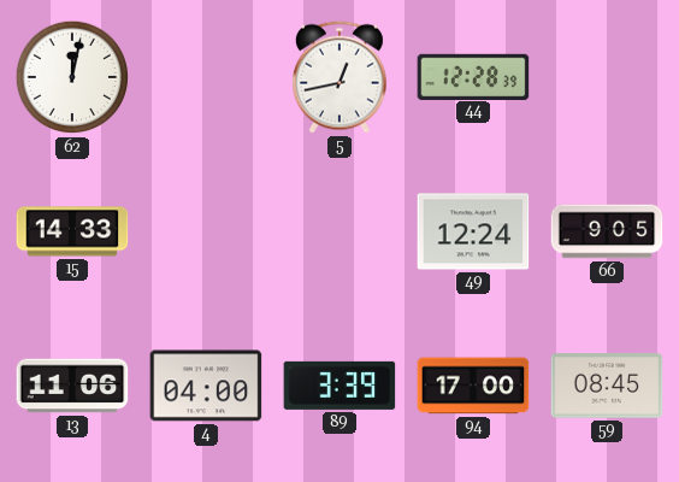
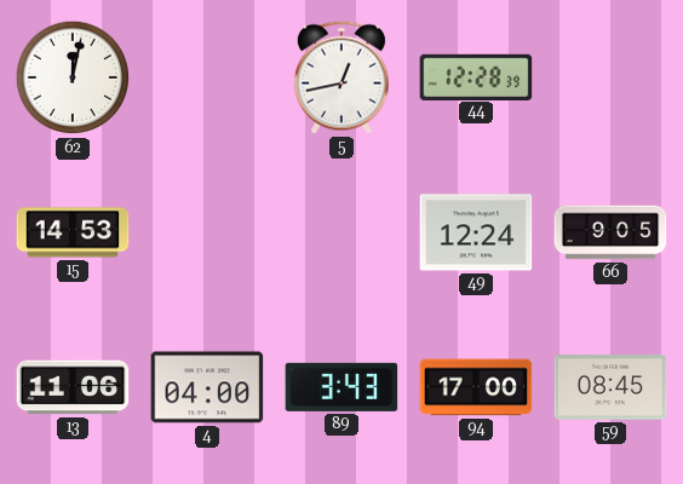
15: 14:33 -> 14:53 (73, 232)
89: 3:39 -> 3:43 (342, 387)
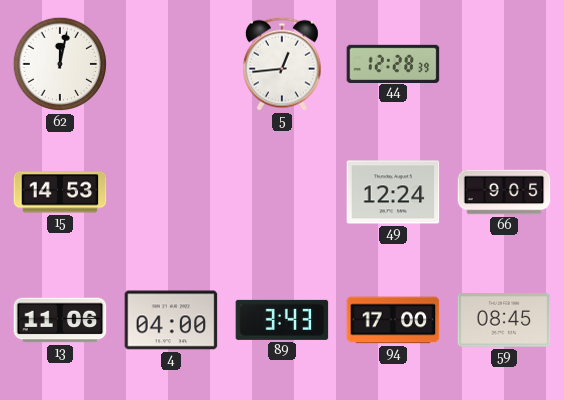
5: 12:43 -> 12:44 (282, 64)
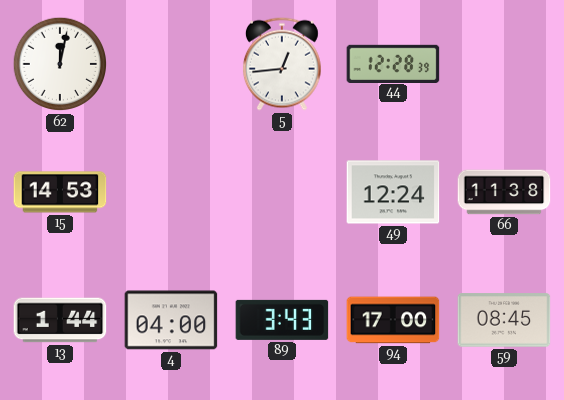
66: 9:05 -> 11:38 (504, 192)
13: 11:06 -> 1:44 (60, 320)
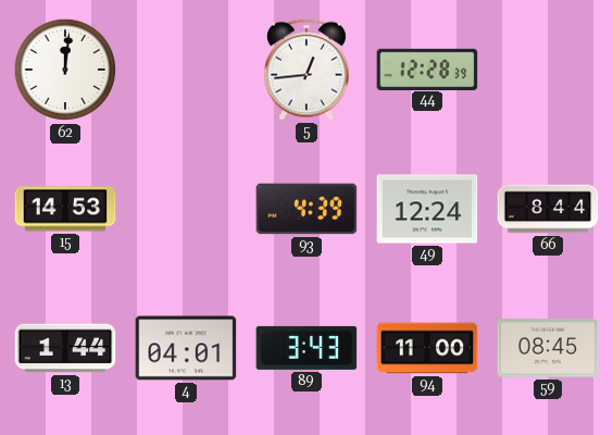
62: 12:02 -> 12:01 (65, 70)
93: none -> 4:39 (306, 209)
66: 11:38 -> 8:44 (548, 209)
4: 04:00 -> 04:01 (186, 348)
94: 17:00 -> 11:00 (427, 348)
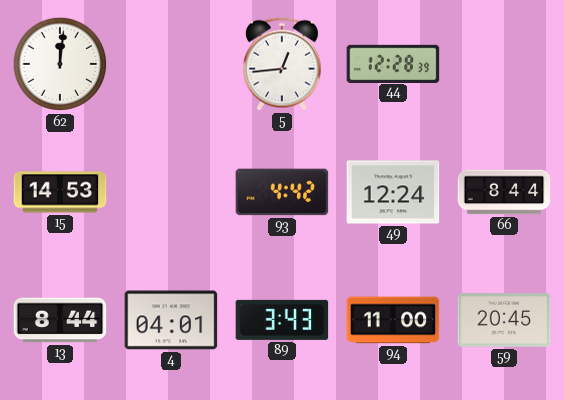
93: 4:39 -> 4:42 (282, 192)
13: 1:44 -> 8:44 (60, 320)
59: 08:45 -> 20:45 (504, 320)
